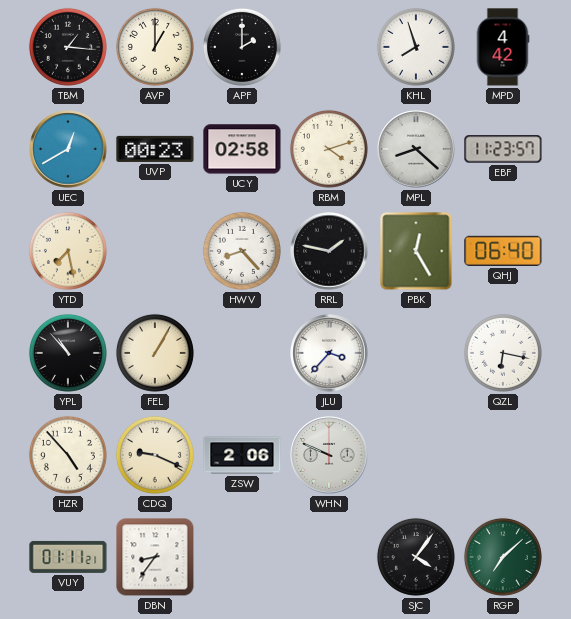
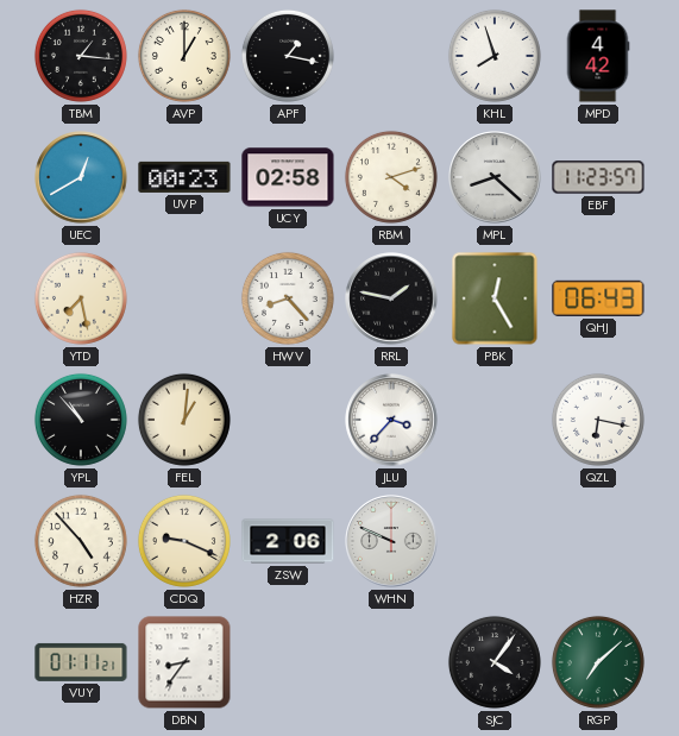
APF: 2:00 -> 1:17 (288, 56)
QHJ: 06:40 -> 06:43 (598, 298)
FEL: 1:05 -> 1:01 (184, 420)
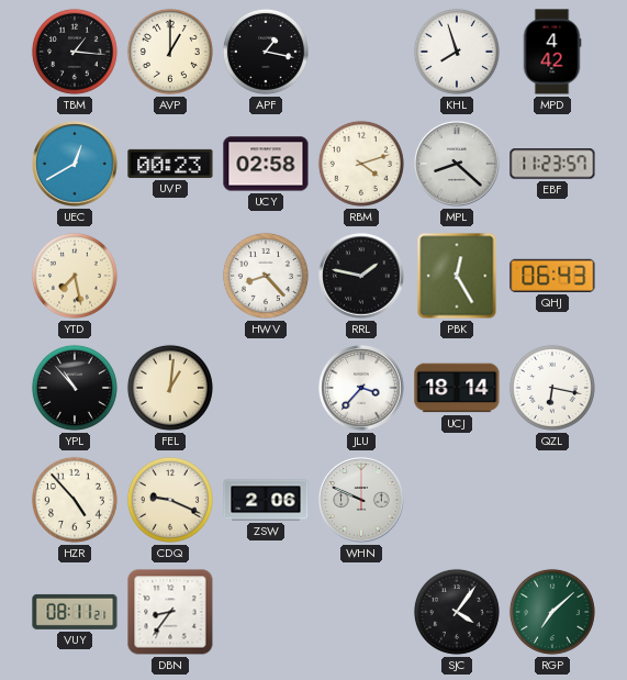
UCJ: none -> 18:14 (457, 388)
VUY: 01:11 -> 08:11 (75, 612)
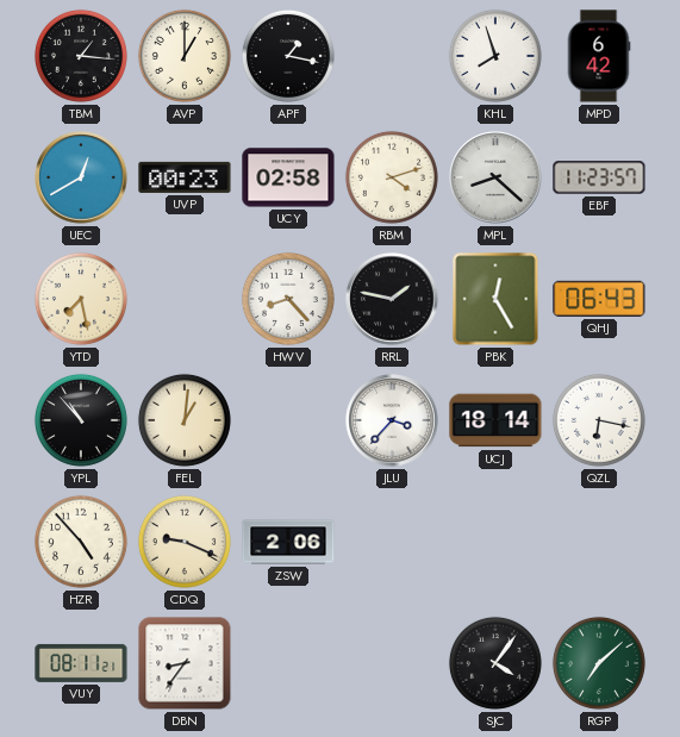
MPD: 4:42 -> 6:42 (599, 56)
WHN: 9:49 -> none (361, 500)
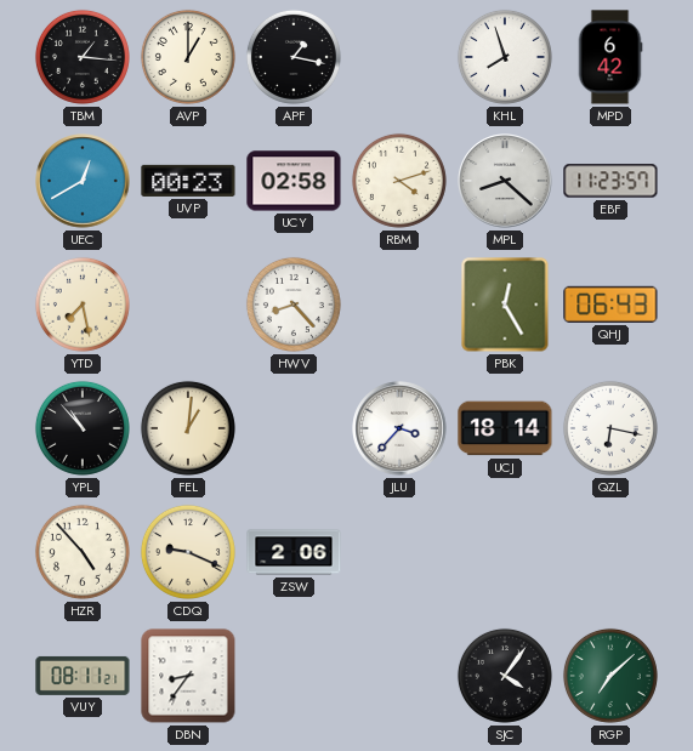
RRL: 1:47 -> none (392, 299)
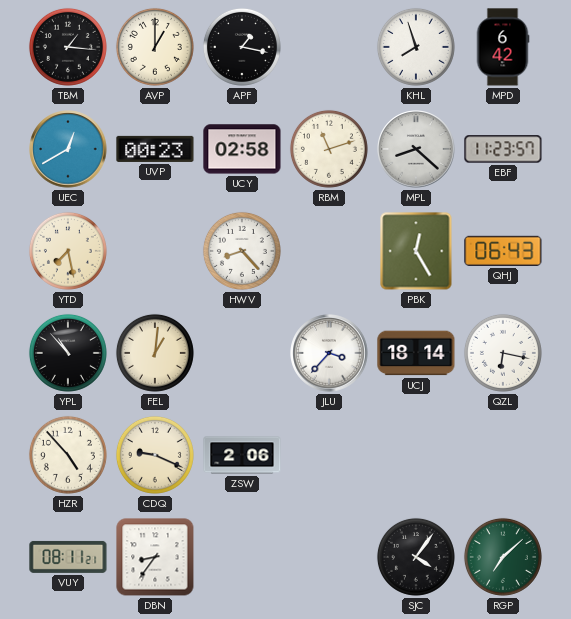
RBM: 4:12 -> 11:12 (329, 149)
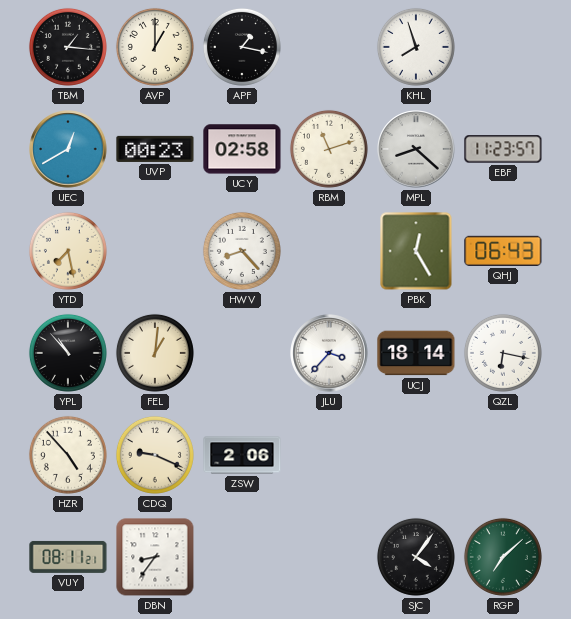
MPD: 6:42 -> none (503, 47)
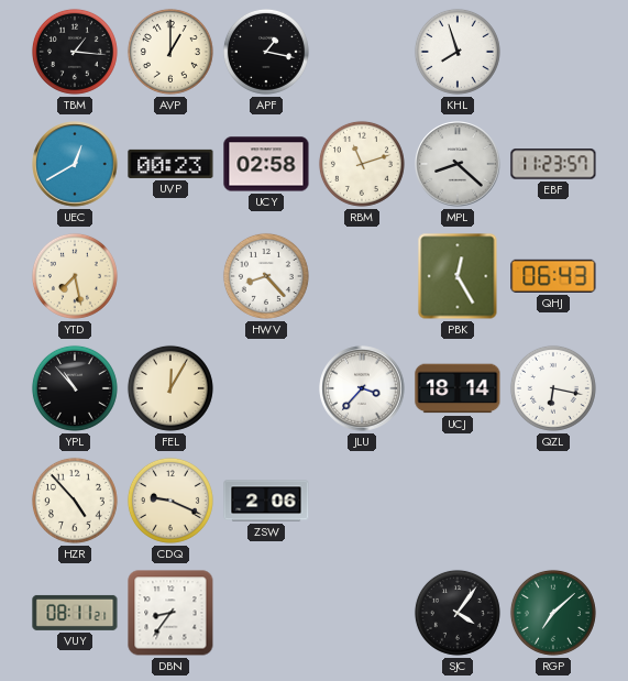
FEL: 1:01 -> 12:05 (170, 388)
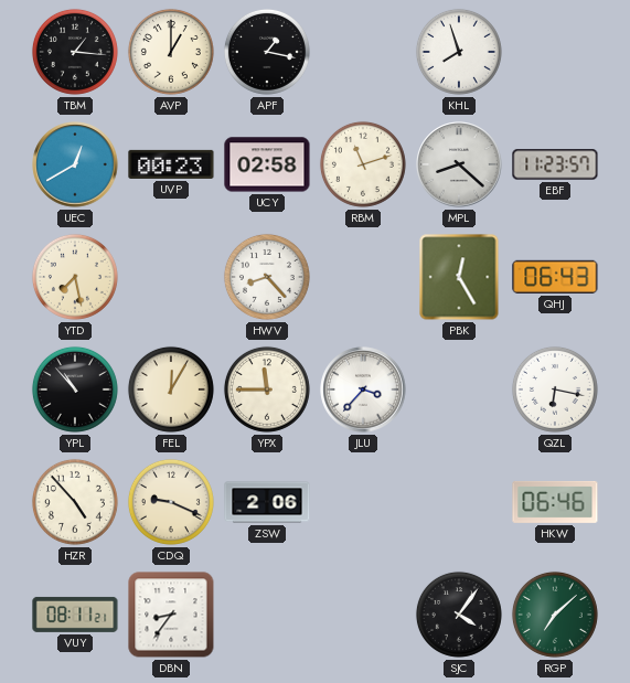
YPX: none -> 11:45 (267, 389)
UCJ: 18:14 -> none (458, 388)
HKW: none -> 06:46 (555, 502)
